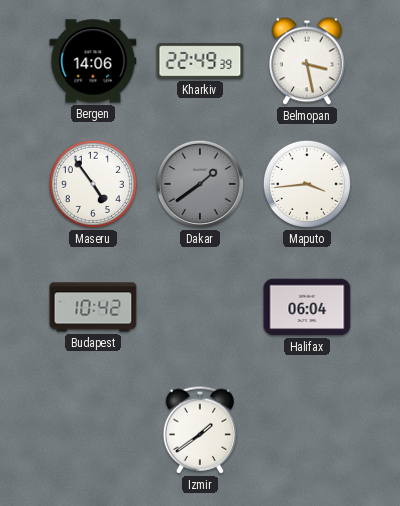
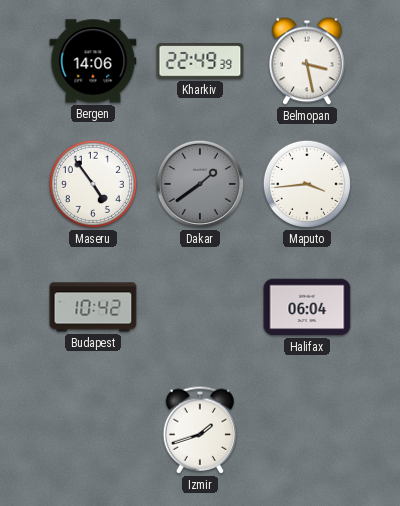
Izmir: 1:39 -> 1:42 (200, 430)
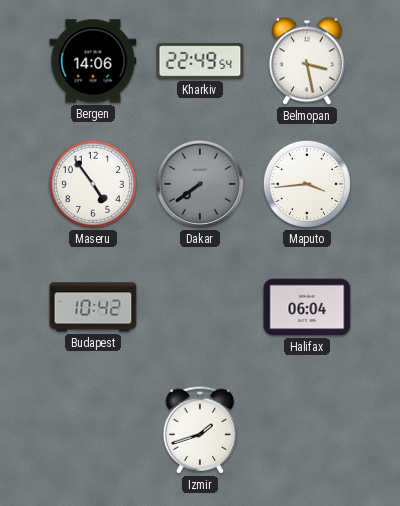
Kharkiv: 22:49:39 -> 22:49:54 (200, 61)
Dakar: 1:39 -> 7:39 (200, 184)
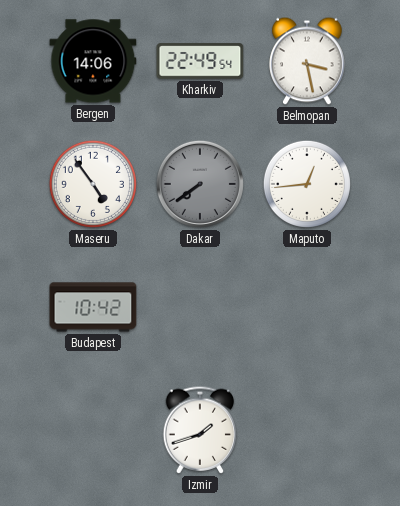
Maputo: 3:44 -> 12:44 (307, 184)
Halifax: 06:04 -> none (307, 307)
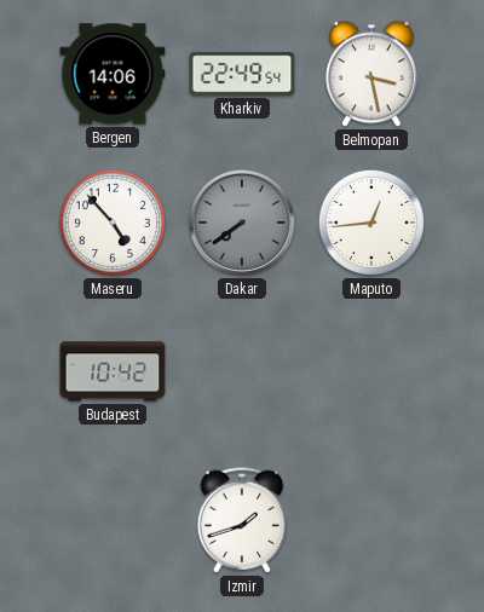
Maseru: 4:54 -> 4:53 (113, 223)
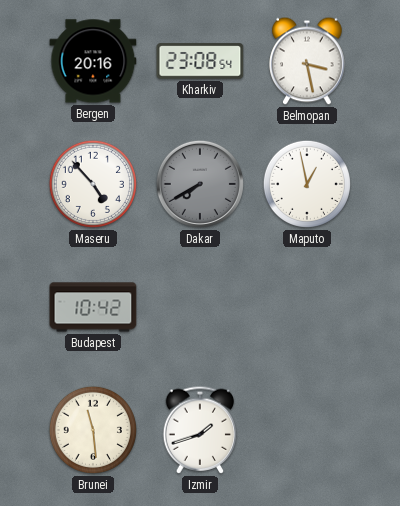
Bergen: 14:06 -> 20:16 (93, 61)
Kharkiv: 22:49 -> 23:08 (200, 61)
Dakar: 7:39 -> 7:40 (200, 184)
Maputo: 12:44 -> 12:58 (307, 184)
Brunei: none -> 11:29 (93, 430)
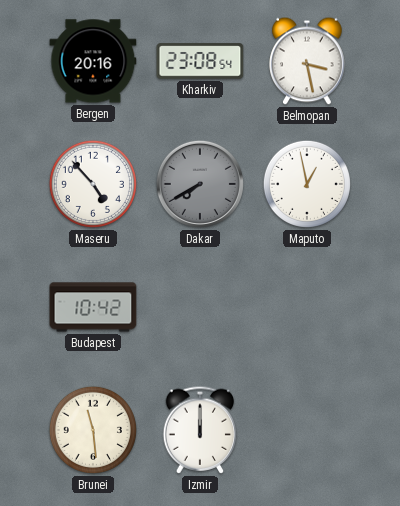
Izmir: 1:42 -> 12:00 (200, 430)
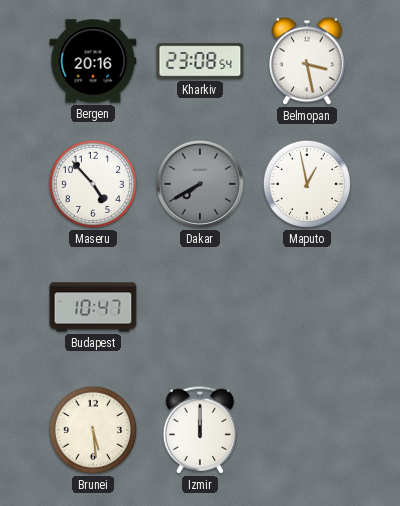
Budapest: 10:42 -> 10:47 (93, 307)
Brunei: 11:29 -> 5:29 (93, 430)
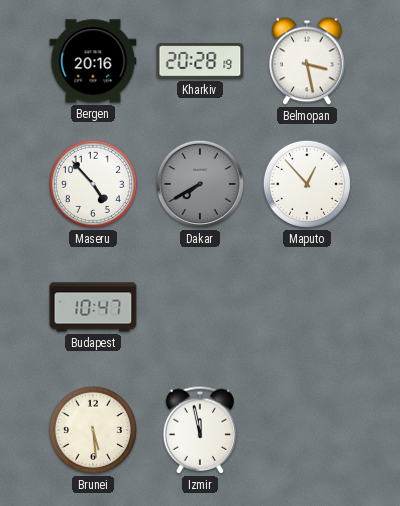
Kharkiv: 23:08 -> 20:28 (200, 61)
Maputo: 12:58 -> 12:53 (307, 184)
Izmir: 12:00 -> 11:58 (200, 430)
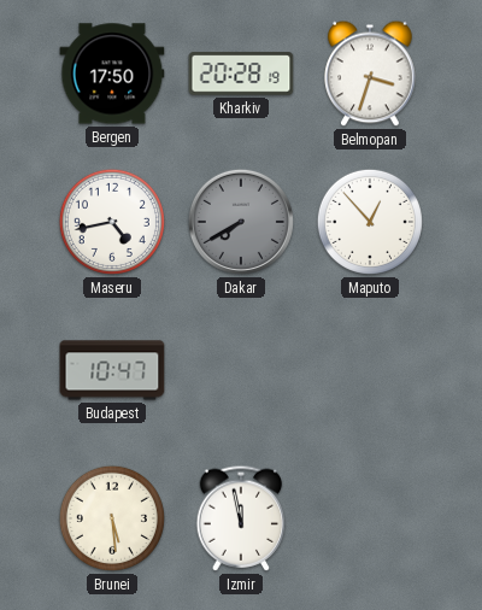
Bergen: 20:16 -> 17:50 (112, 74)
Belmopan: 3:28 -> 3:33 (370, 74)
Maseru: 4:53 -> 4:43 (112, 222)
